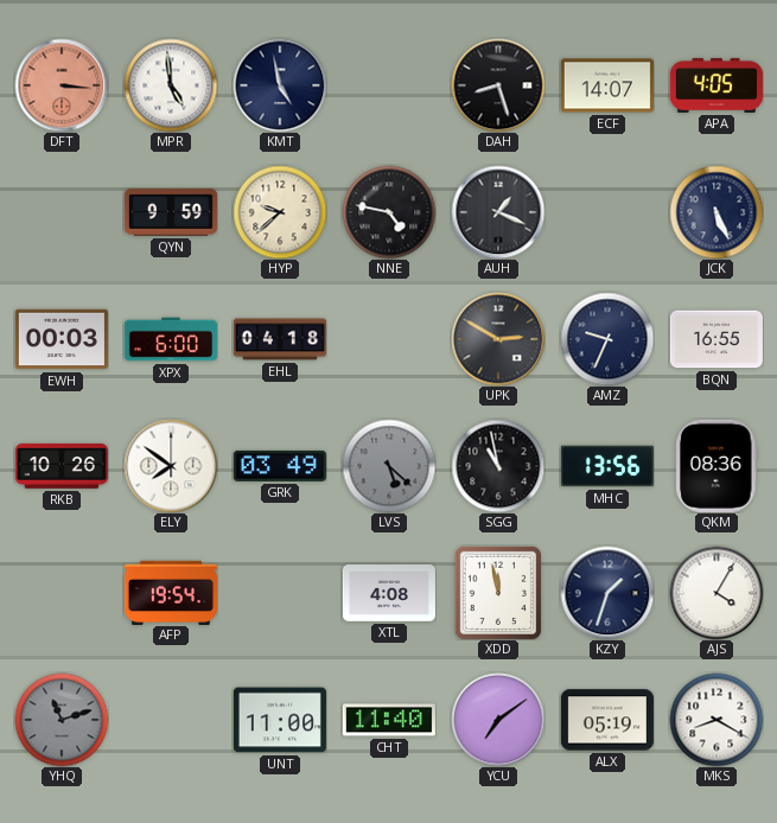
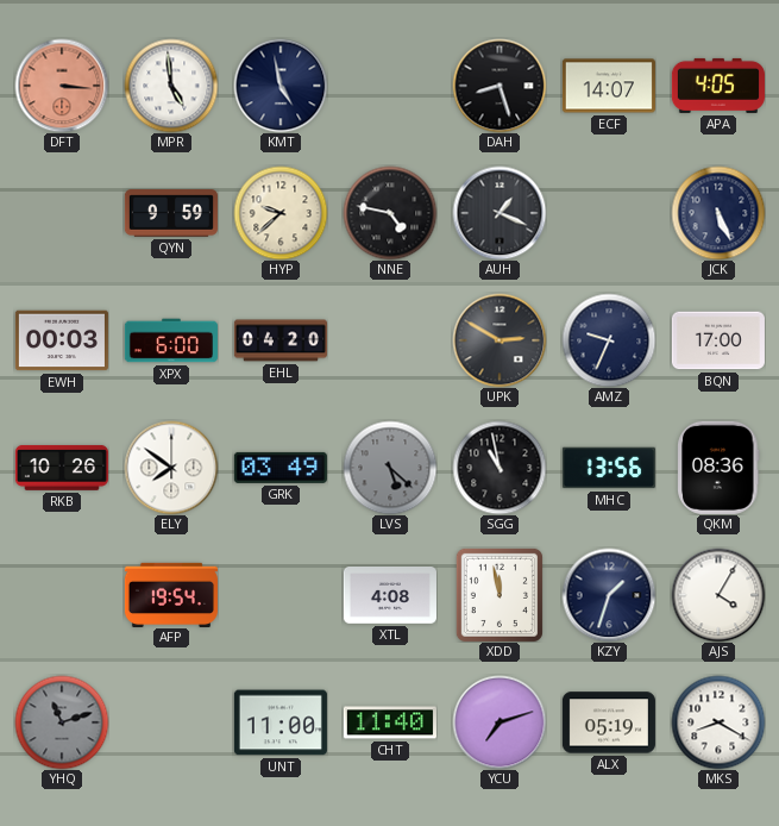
EHL: 04:18 -> 04:20 (281, 340)
BQN: 16:55 -> 17:00 (718, 340)
YCU: 7:09 -> 7:12 (500, 722)
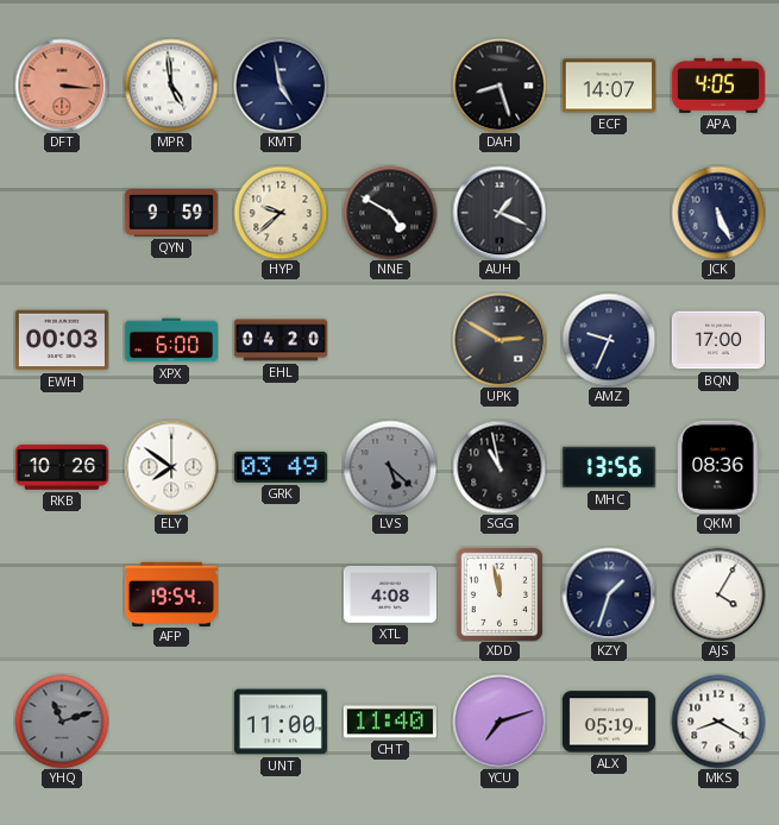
NNE: 4:47 -> 4:50 (390, 213)
